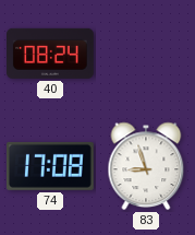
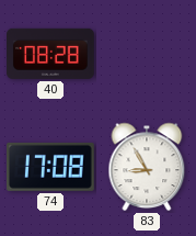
40: 08:24 -> 08:28 (51, 54)
83: 8:57 -> 8:55 (147, 167)
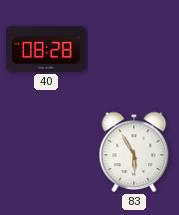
74: 17:08 -> none (51, 167)
83: 8:55 -> 5:55 (134, 152)
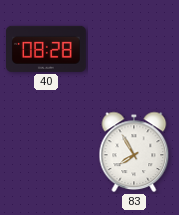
83: 5:55 -> 7:55 (134, 152)
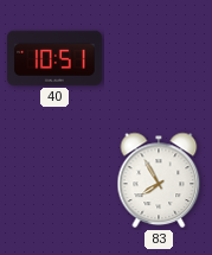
40: 08:28 -> 10:51 (56, 58)
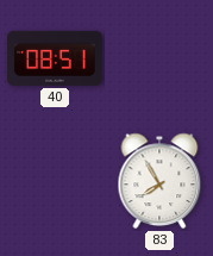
40: 10:51 -> 08:51 (56, 58)
